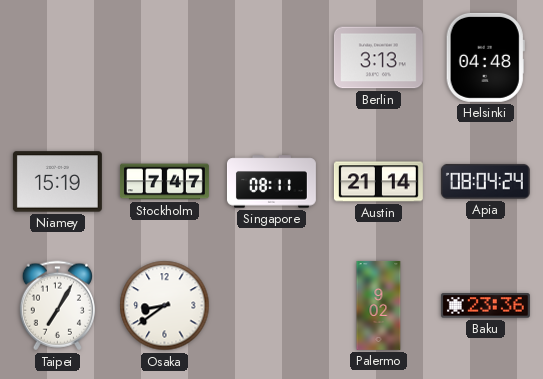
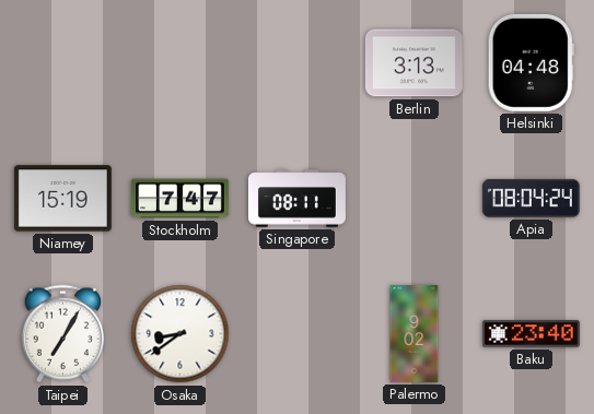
Austin: 21:14 -> none (378, 182)
Baku: 23:36 -> 23:40 (531, 334)
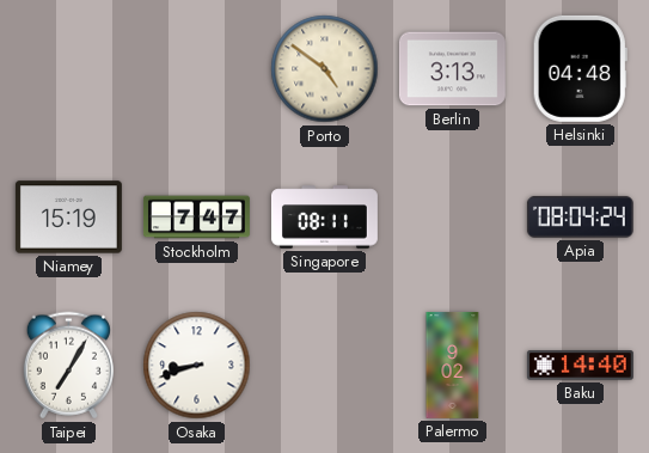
Porto: none -> 4:51 (325, 69)
Osaka: 8:39 -> 8:42 (197, 366)
Baku: 23:40 -> 14:40 (580, 366)
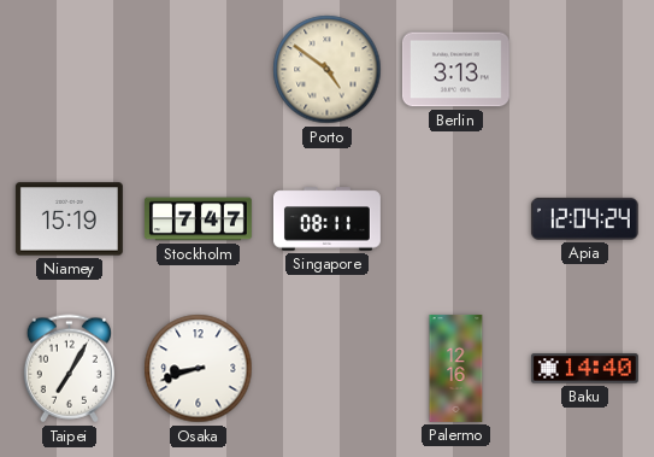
Helsinki: 04:48 -> none (580, 68)
Apia: 08:04 -> 12:04 (584, 218)
Palermo: 9:02 -> 12:16 (456, 368)
